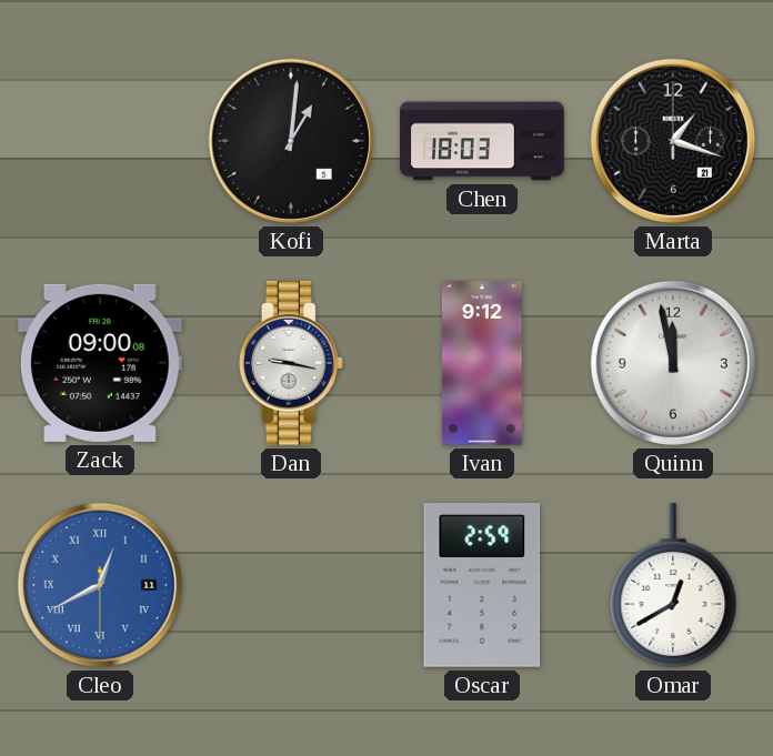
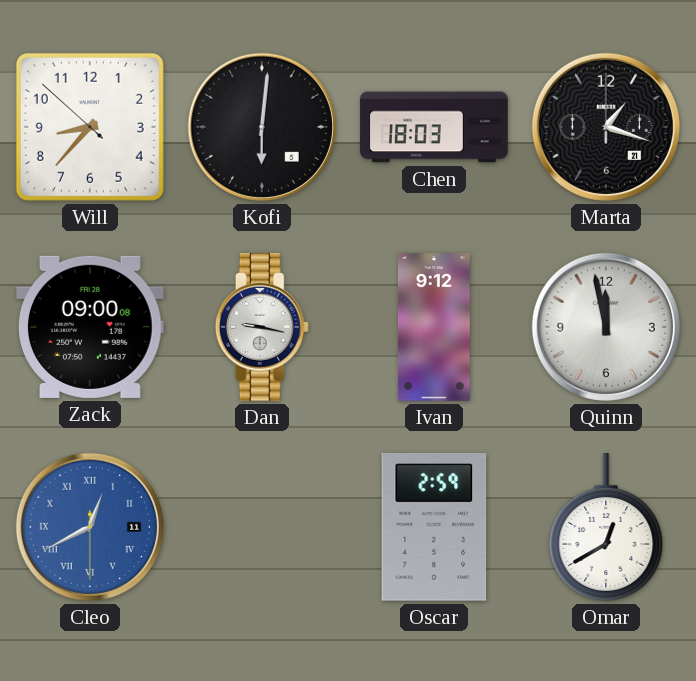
Will: none -> 8:36 (90, 127)
Kofi: 1:01 -> 6:01 (262, 127)
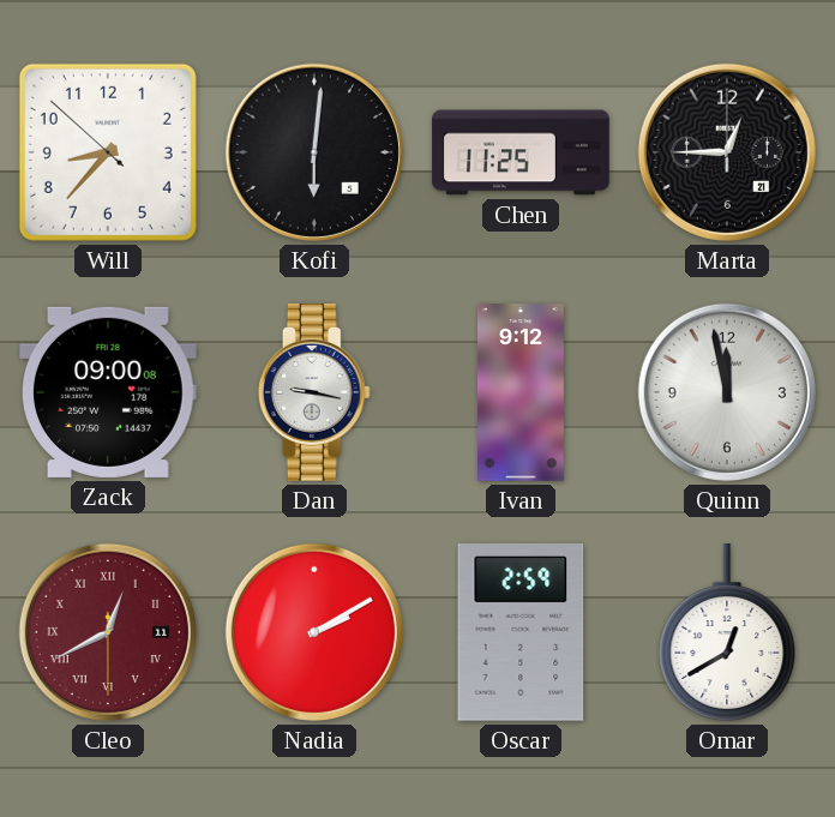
Chen: 18:03 -> 11:25 (521, 152)
Marta: 1:18 -> 12:45 (727, 152)
Cleo dial: blue -> burgundy (108, 632)
Nadia: none -> 2:10 (314, 632)
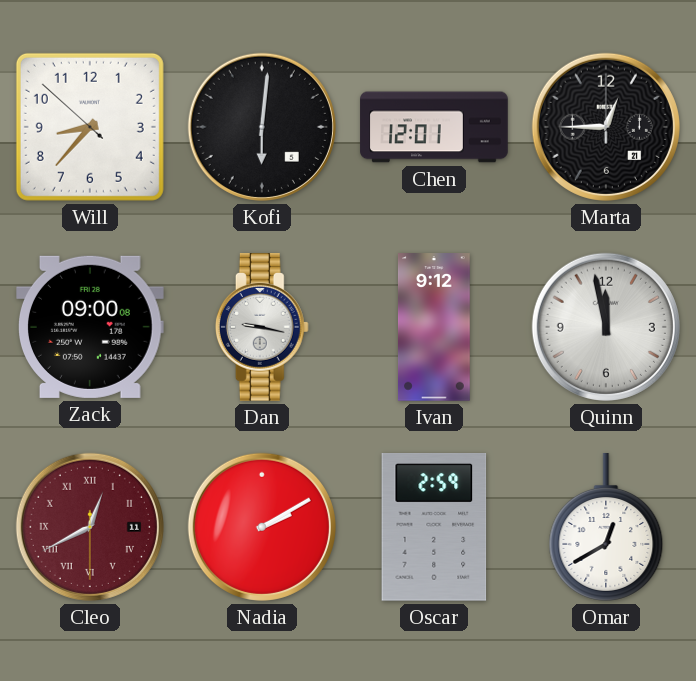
Chen: 11:25 -> 12:01 (434, 127)
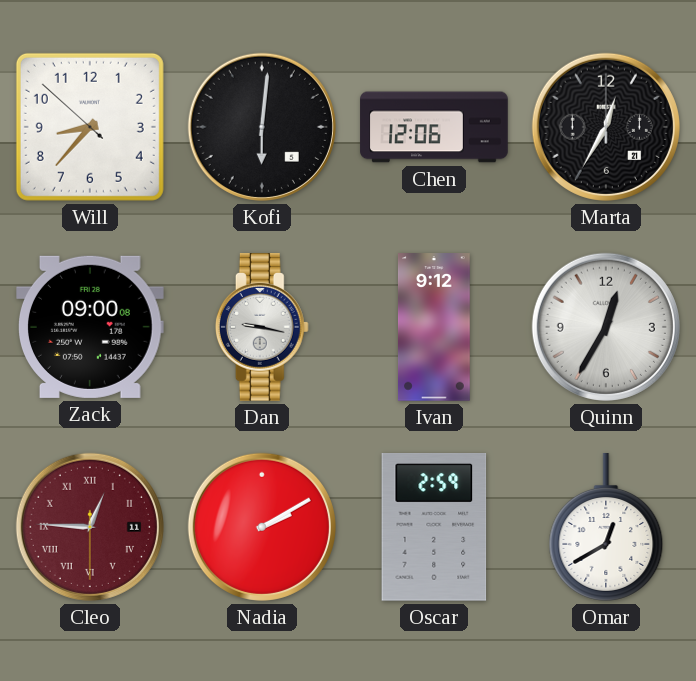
Chen: 12:01 -> 12:06 (434, 127)
Marta: 12:45 -> 12:35 (606, 127)
Quinn: 11:58 -> 12:35 (606, 327)
Cleo: 12:40 -> 12:45 (90, 527)
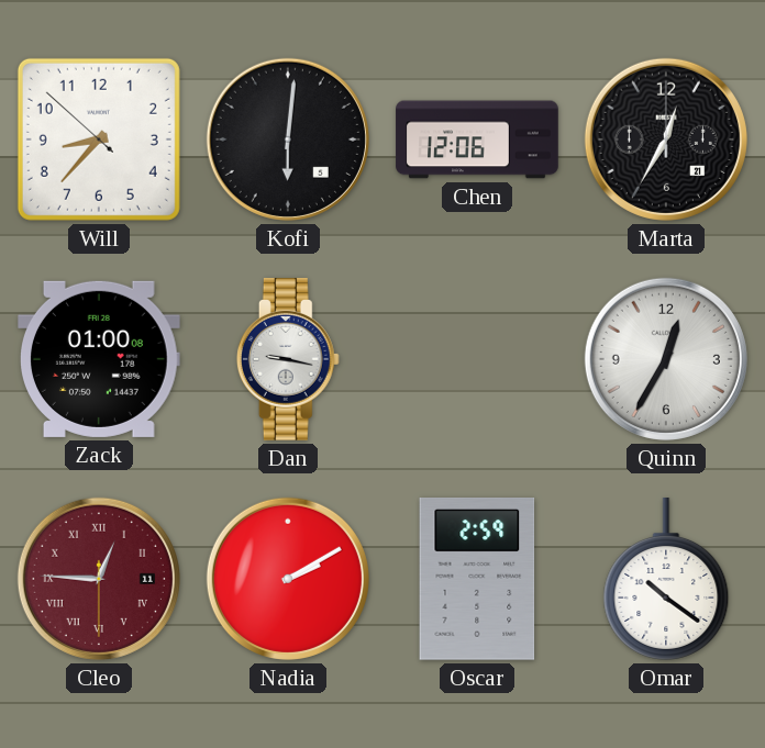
Zack: 09:00 -> 01:00 (100, 359)
Ivan: 9:12 -> none (434, 327)
Omar: 12:40 -> 10:21 (666, 580)
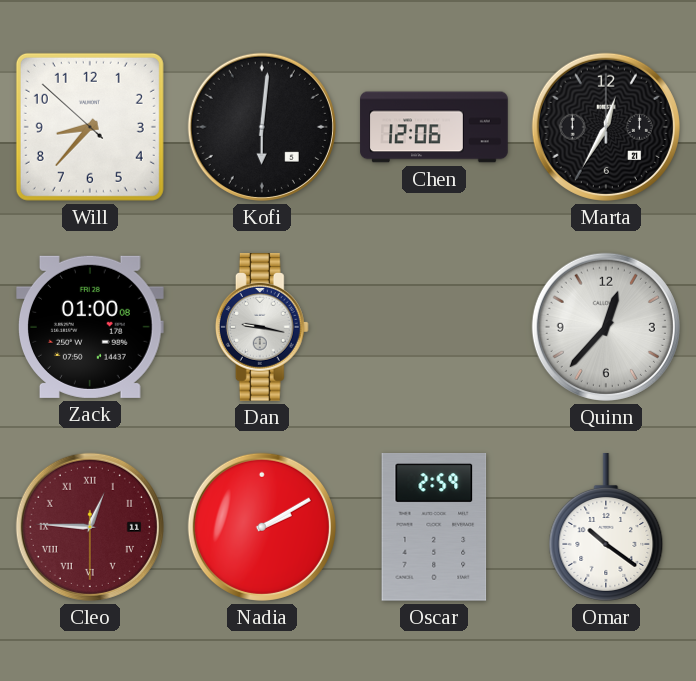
Quinn: 12:35 -> 12:37 (606, 327)
